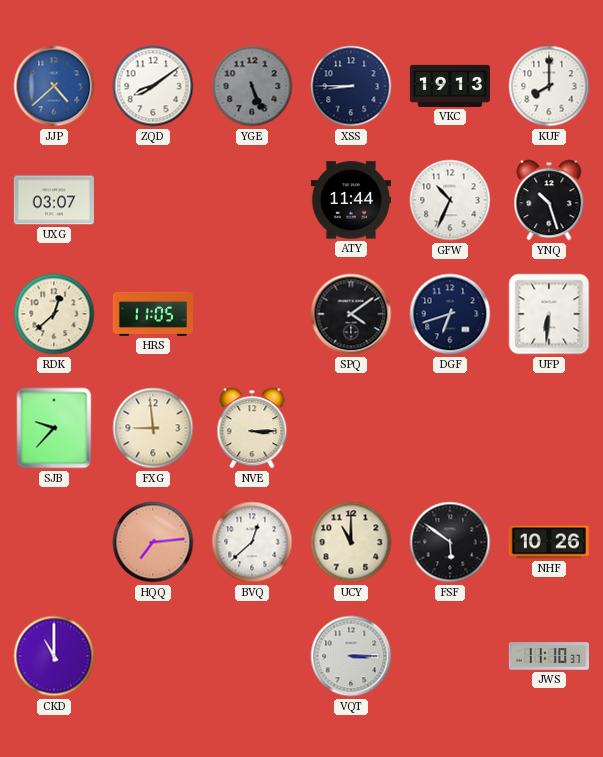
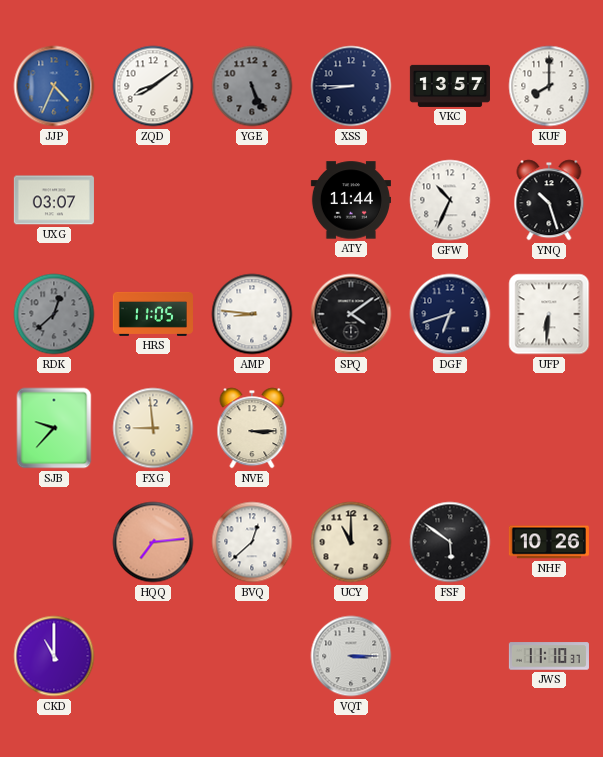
JJP: 4:38 -> 4:34 (54, 86)
VKC: 19:13 -> 13:57 (450, 86)
RDK dial: cream -> grey (54, 314)
AMP: none -> 8:46 (252, 314)
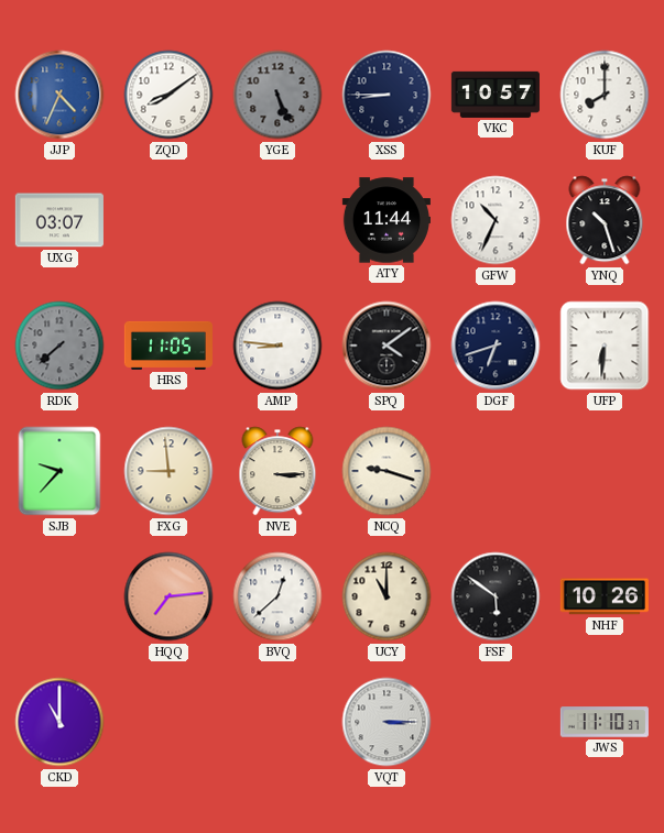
VKC: 13:57 -> 10:57 (496, 95)
RDK: 12:38 -> 7:38 (59, 346)
NCQ: none -> 9:18 (387, 471)
